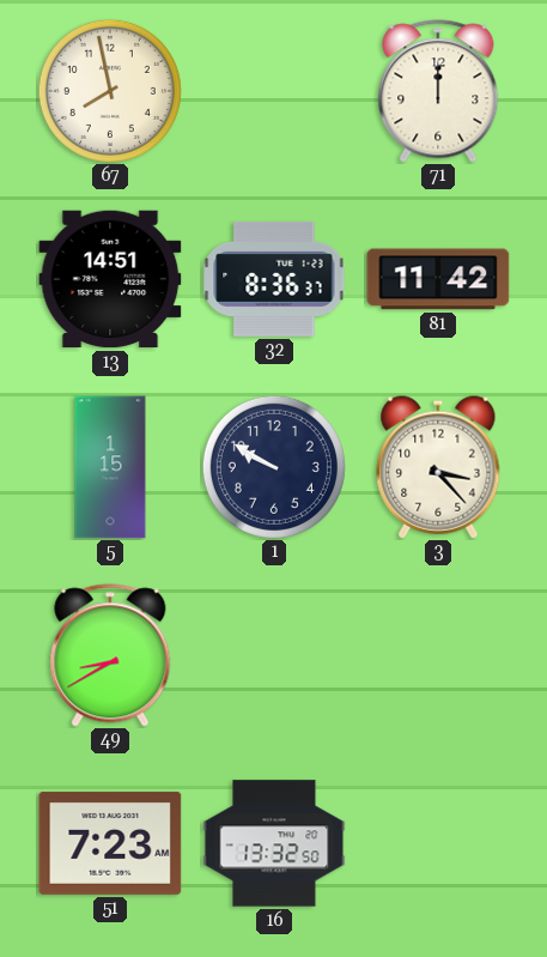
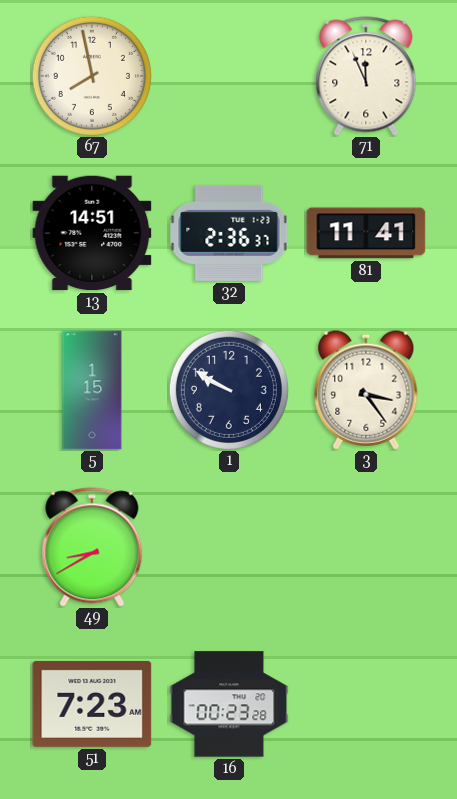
71: 12:00 -> 11:56 (366, 76)
32: 8:36 -> 2:36 (229, 233)
81: 11:42 -> 11:41 (366, 233)
3: 3:23 -> 3:24 (366, 390)
16: 13:32 -> 00:23 (229, 704)
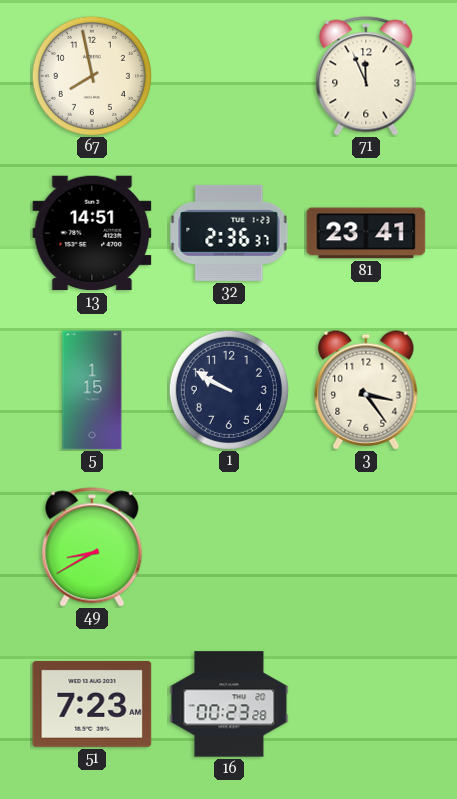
81: 11:41 -> 23:41 (366, 233)
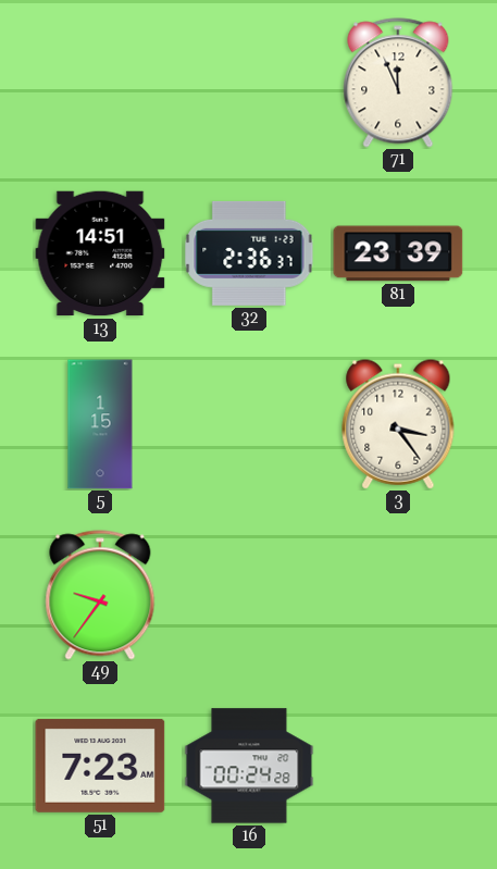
67: 7:58 -> none (92, 76)
81: 23:41 -> 23:39 (398, 253)
1: 9:50 -> none (229, 390)
49: 8:40 -> 9:36 (100, 595)
16: 00:23 -> 00:24 (249, 766)
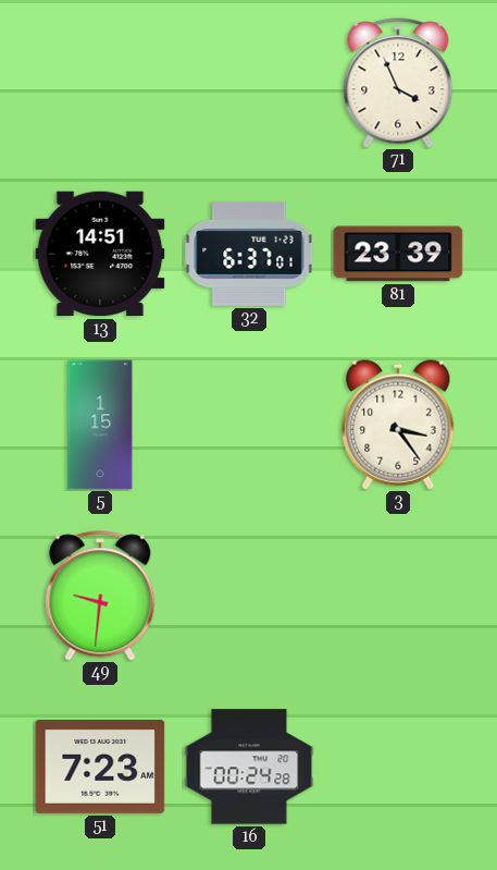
71: 11:56 -> 3:56 (398, 83)
32: 2:36 -> 6:37 (249, 254)
49: 9:36 -> 9:31 (100, 596)
